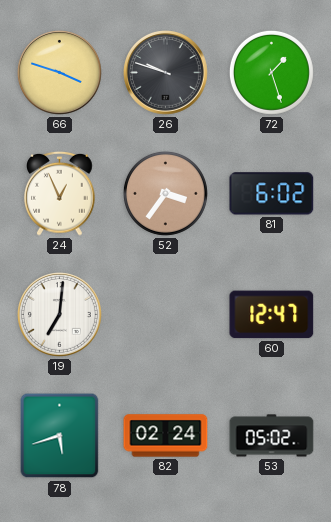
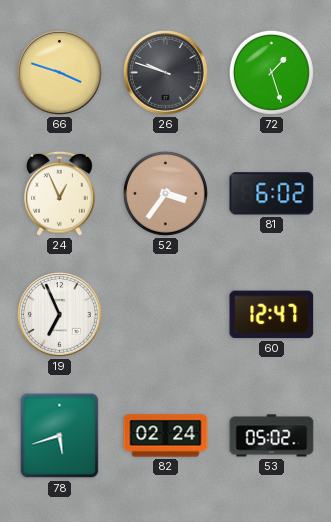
19: 7:01 -> 6:56 (60, 315)
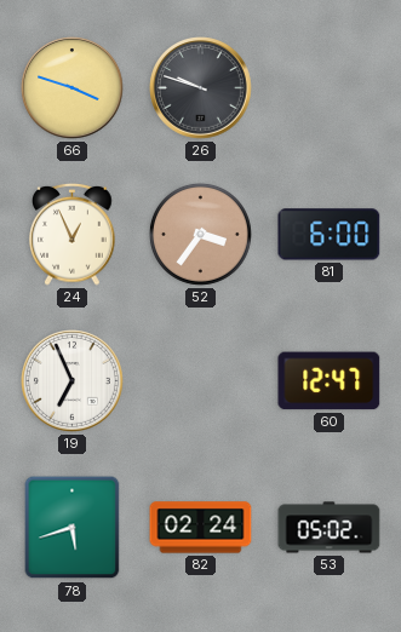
72: 1:27 -> none (271, 72)
81: 6:02 -> 6:00 (330, 235)
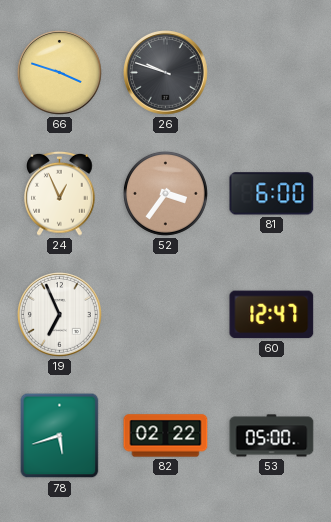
82: 02:24 -> 02:22 (166, 436)
53: 05:02 -> 05:00 (272, 436)
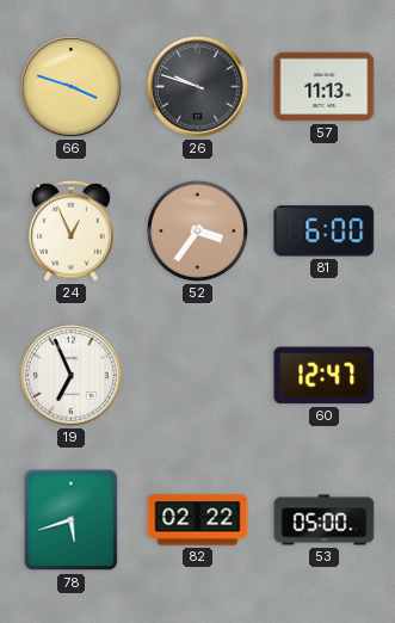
57: none -> 11:13 (325, 87)
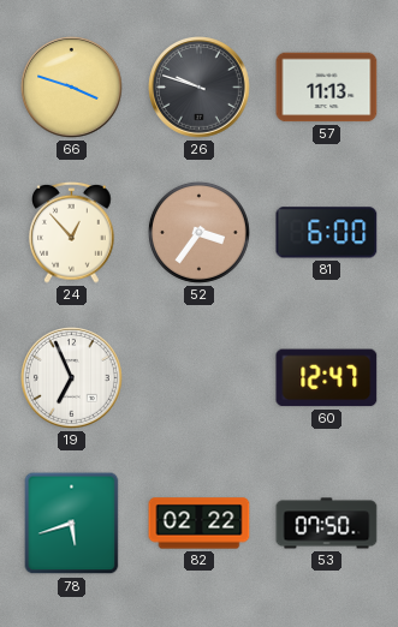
24: 12:56 -> 12:53 (72, 232)
53: 05:00 -> 07:50 (327, 524)
